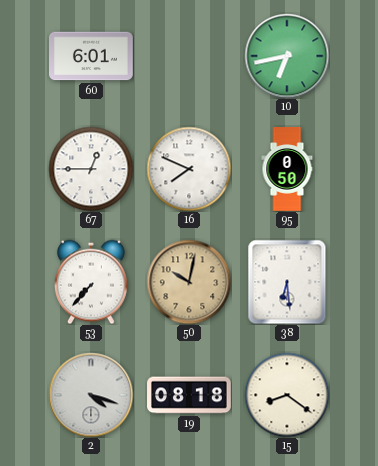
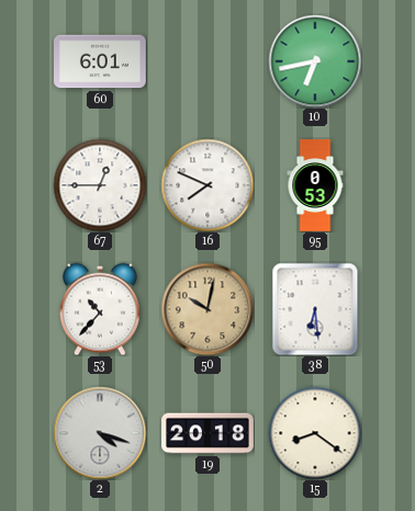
95: 0:50 -> 0:53 (315, 185)
53: 7:37 -> 10:37 (100, 309)
19: 08:18 -> 20:18 (207, 433)
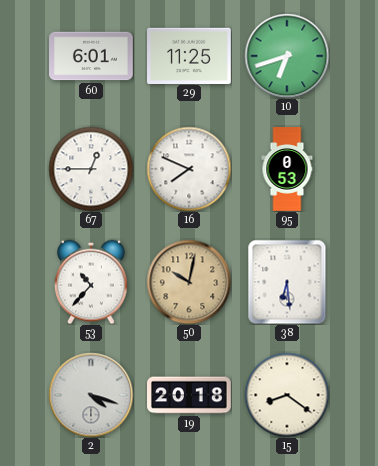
29: none -> 11:25 (190, 55)
10: 6:43 -> 6:42 (287, 56)
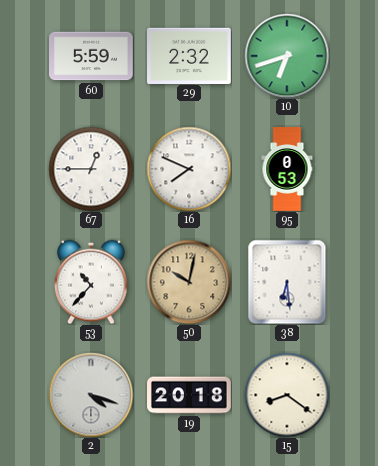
60: 6:01 -> 5:59 (92, 56)
29: 11:25 -> 2:32 (190, 55)
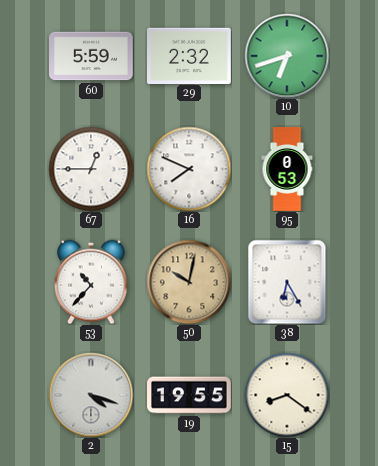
38: 6:29 -> 6:25 (287, 282)
19: 20:18 -> 19:55 (189, 395)
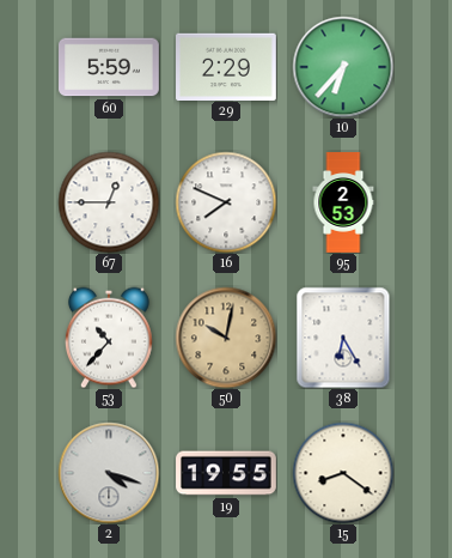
29: 2:32 -> 2:29 (227, 66)
10: 6:42 -> 6:37 (343, 67)
95: 0:53 -> 2:53 (343, 202)
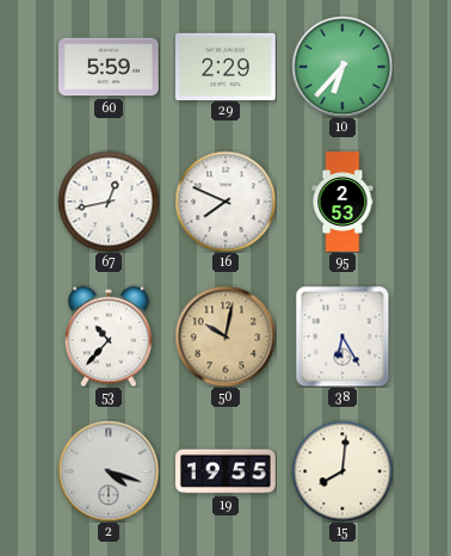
67: 12:45 -> 12:43 (109, 202)
15: 8:21 -> 8:01 (342, 471)
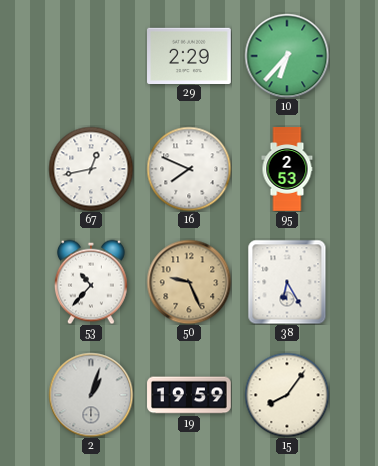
60: 5:59 -> none (110, 67)
50: 10:02 -> 9:26 (189, 282)
2: 4:18 -> 1:03 (91, 395)
19: 19:55 -> 19:59 (189, 395)
15: 8:01 -> 8:06 (287, 395)
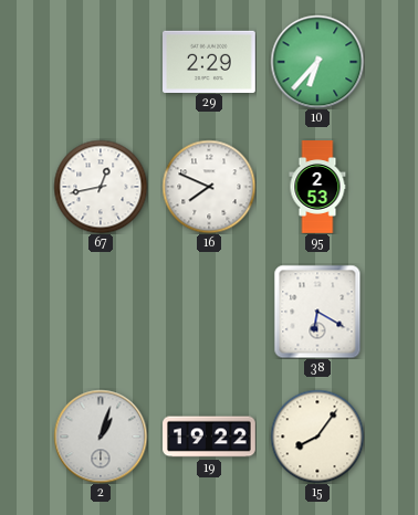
53: 10:37 -> none (91, 282)
50: 9:26 -> none (189, 282)
38: 6:25 -> 6:20 (317, 312)
19: 19:59 -> 19:22 (209, 437)
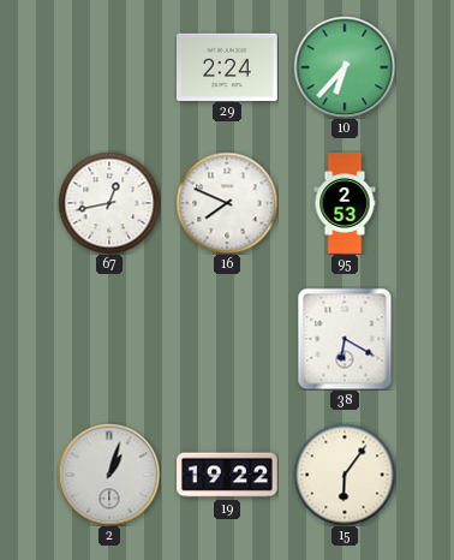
29: 2:29 -> 2:24 (228, 66)
15: 8:06 -> 6:06 (345, 475)
